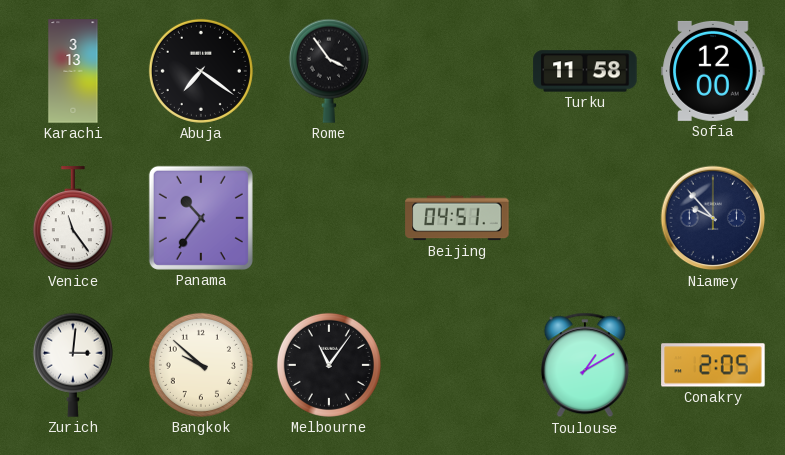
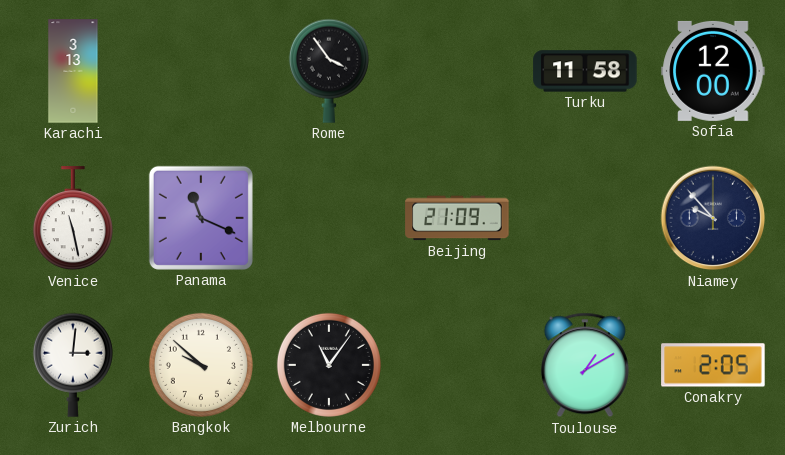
Abuja: 7:21 -> none (201, 71)
Venice: 11:24 -> 11:28 (73, 219)
Panama: 10:36 -> 11:19 (201, 218)
Beijing: 04:51 -> 21:09 (457, 218)
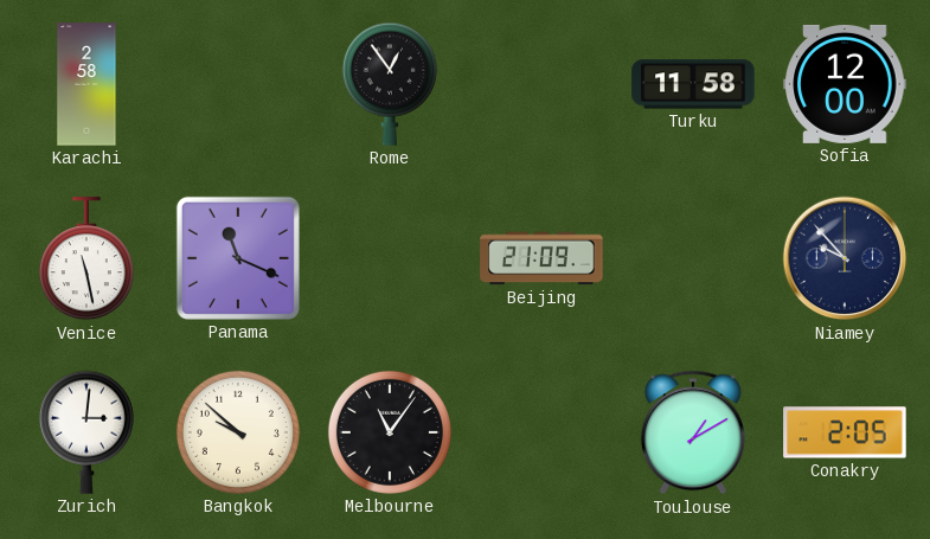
Karachi: 3:13 -> 2:58 (86, 84)
Rome: 3:54 -> 12:54 (390, 84)
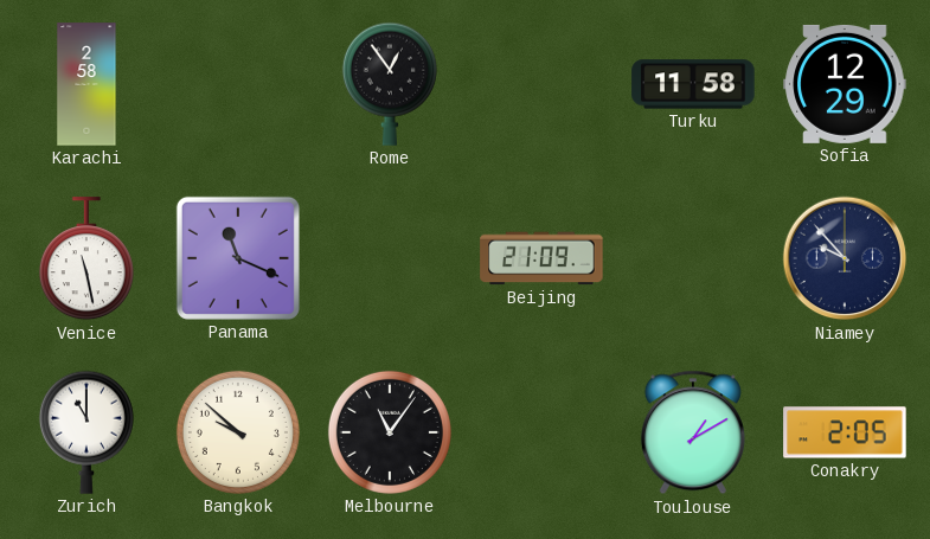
Sofia: 12:00 -> 12:29 (845, 84)
Zurich: 3:01 -> 11:00 (86, 432)
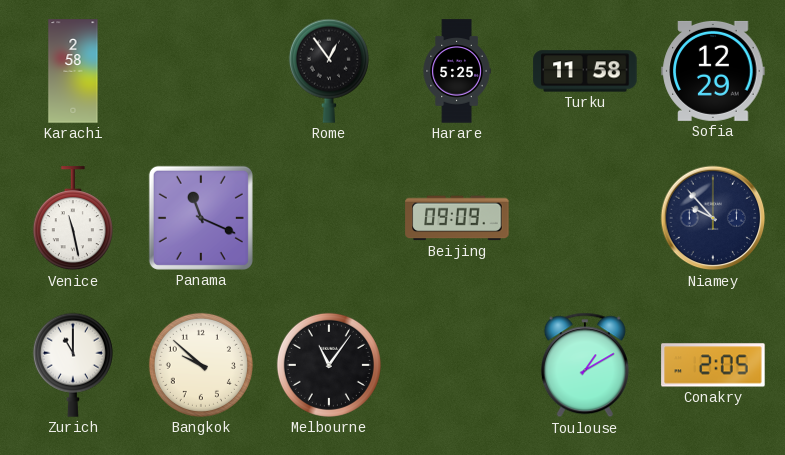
Harare: none -> 5:25 (457, 71)
Beijing: 21:09 -> 09:09 (457, 218)
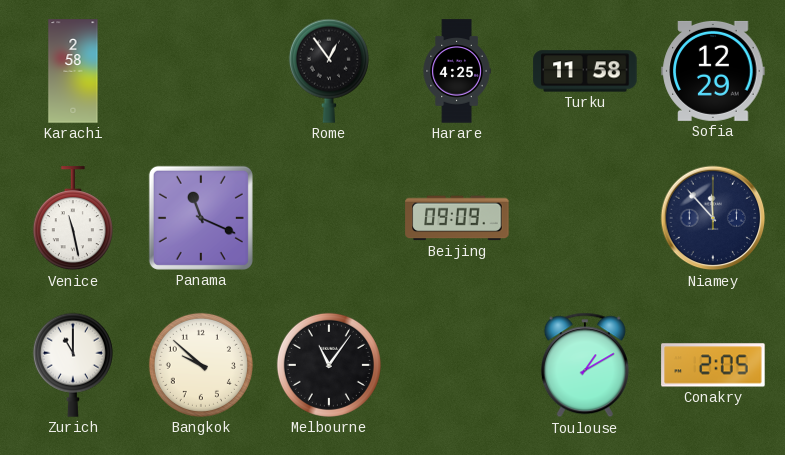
Harare: 5:25 -> 4:25 (457, 71)
Niamey: 9:53 -> 11:53 (713, 218)
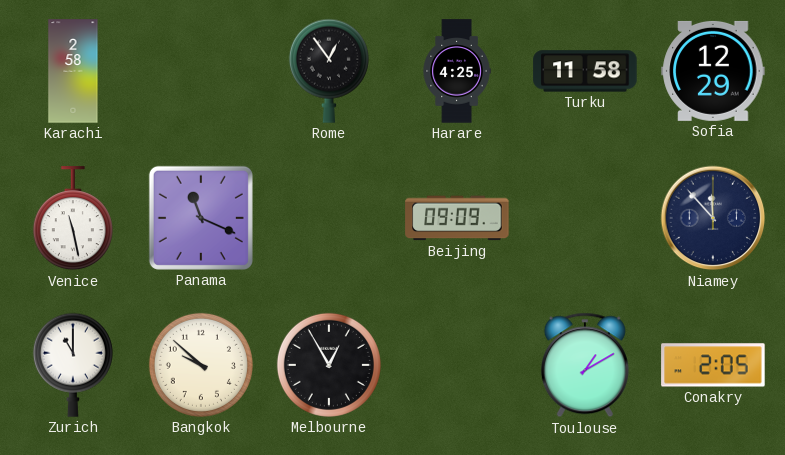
Melbourne: 11:06 -> 12:55 (329, 365)
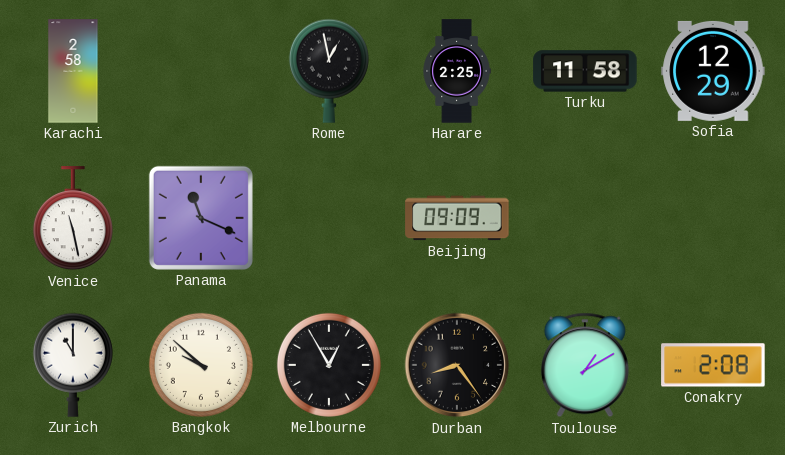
Rome: 12:54 -> 12:58 (329, 71)
Harare: 4:25 -> 2:25 (457, 71)
Niamey: 11:53 -> none (713, 218)
Durban: none -> 8:24 (457, 365)
Conakry: 2:05 -> 2:08 (713, 365)
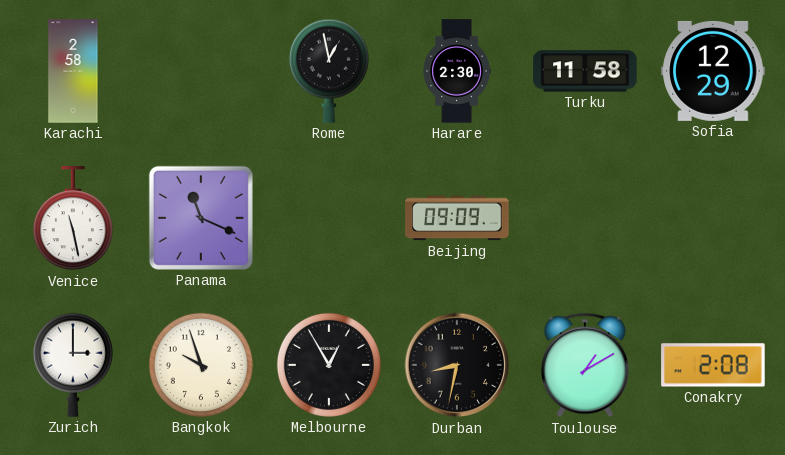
Harare: 2:25 -> 2:30 (457, 71)
Zurich: 11:00 -> 3:00 (73, 365)
Bangkok: 9:52 -> 9:57 (201, 365)
Durban: 8:24 -> 8:32 (457, 365)
